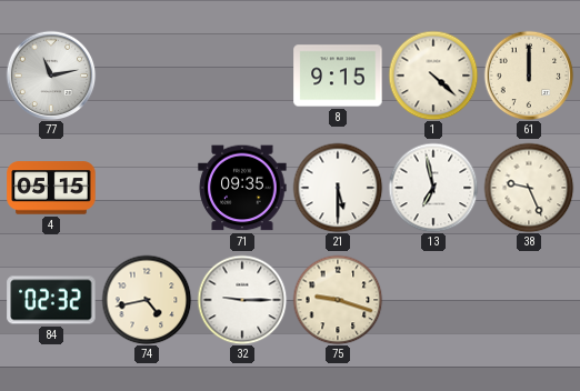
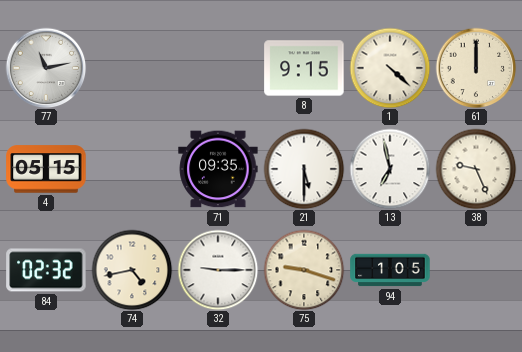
94: none -> 1:05 (390, 270)
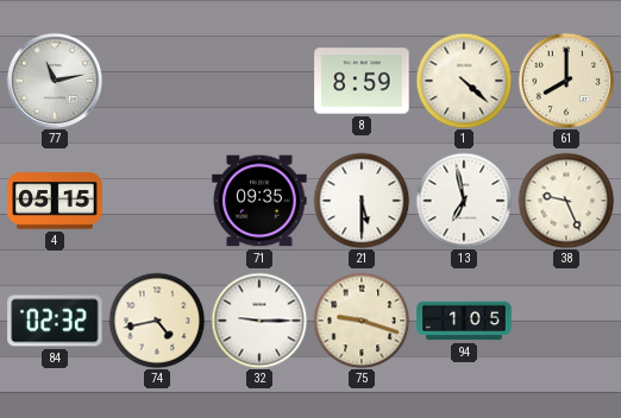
8: 9:15 -> 8:59 (362, 81)
61: 12:00 -> 8:00 (566, 81)
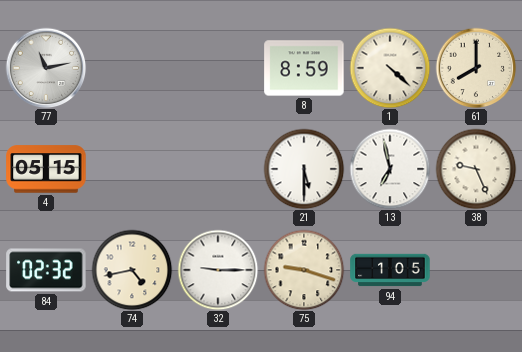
71: 09:35 -> none (259, 201)
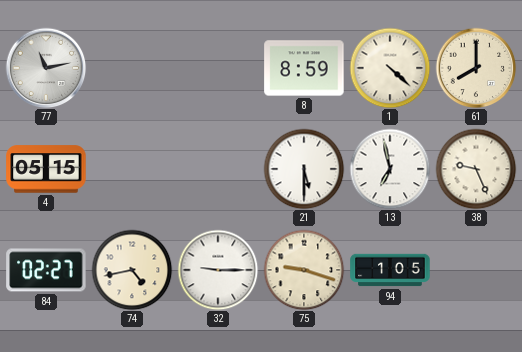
84: 02:32 -> 02:27 (46, 270)
